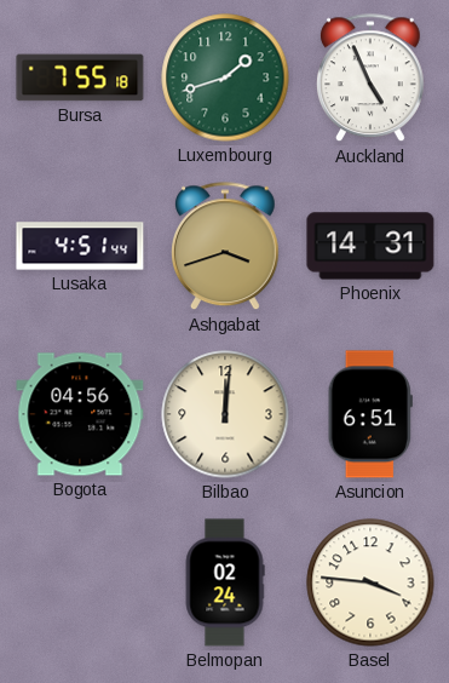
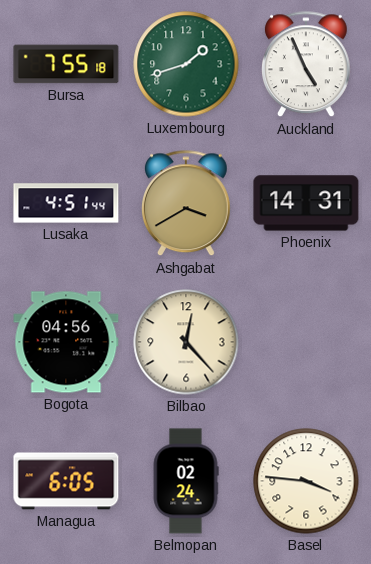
Ashgabat: 3:42 -> 3:40 (187, 204)
Bilbao: 12:01 -> 12:23 (186, 342)
Asuncion: 6:51 -> none (370, 414)
Managua: none -> 6:05 (66, 481)
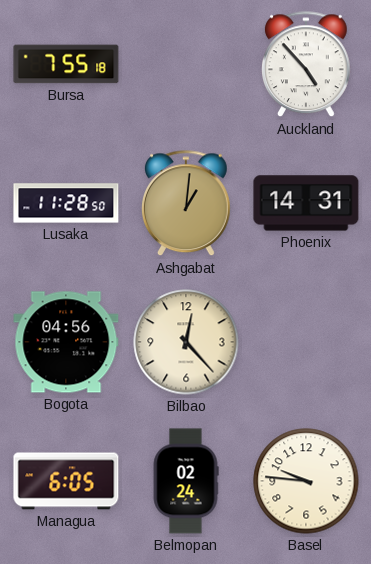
Luxembourg: 1:42 -> none (186, 64)
Auckland: 4:56 -> 4:53 (307, 65)
Lusaka: 4:51 -> 11:28 (66, 203)
Ashgabat: 3:40 -> 1:01 (187, 204)
Basel: 3:46 -> 9:46 (306, 481)
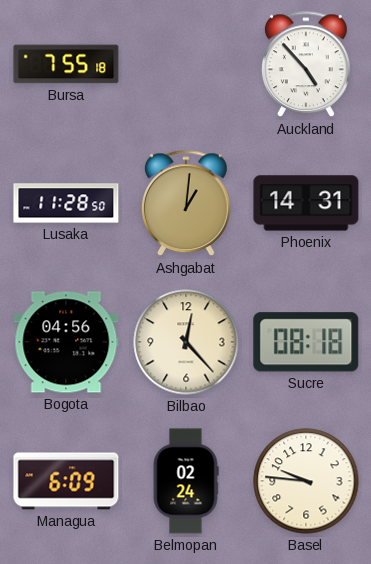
Sucre: none -> 08:18 (306, 342)
Managua: 6:05 -> 6:09 (66, 481)
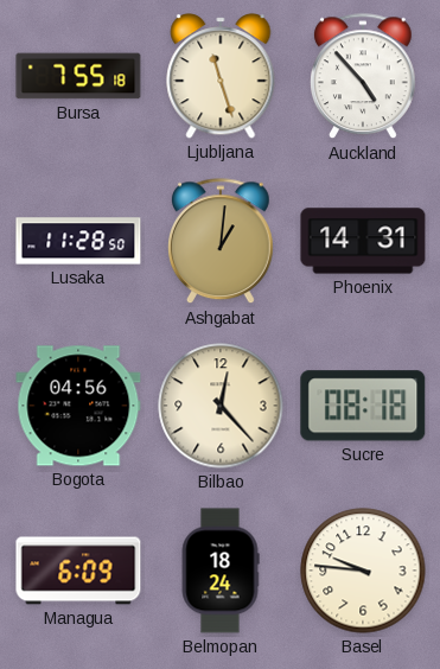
Ljubljana: none -> 11:27 (221, 76)
Belmopan: 02:24 -> 18:24 (221, 571)
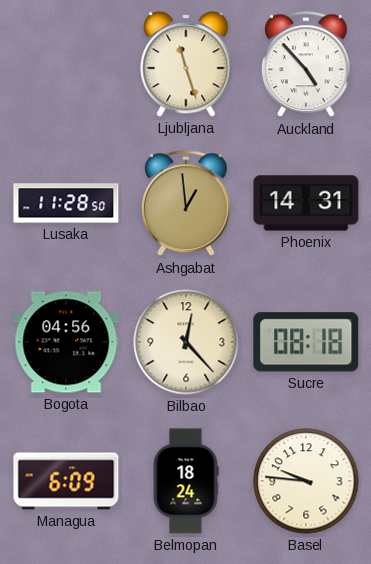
Bursa: 7:55 -> none (78, 76)
Ashgabat: 1:01 -> 12:59 (187, 204)
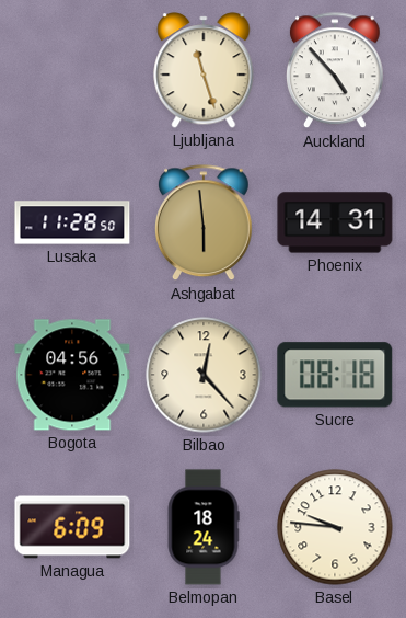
Ashgabat: 12:59 -> 5:59 (205, 224)
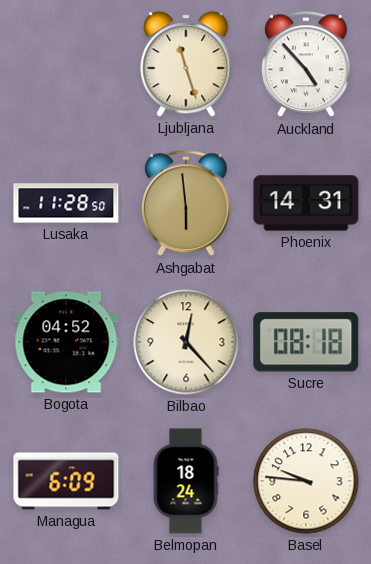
Bogota: 04:56 -> 04:52 (66, 342)
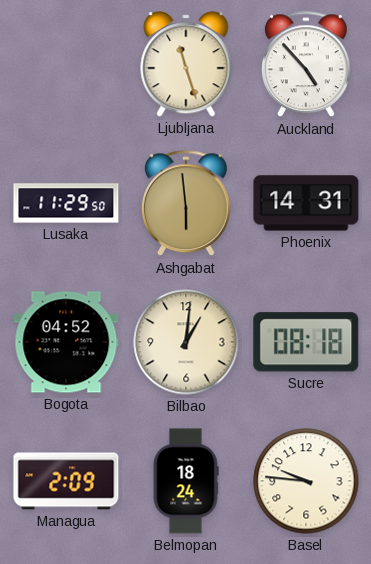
Lusaka: 11:28 -> 11:29 (66, 203)
Bilbao: 12:23 -> 1:01 (186, 342)
Managua: 6:09 -> 2:09 (66, 481)
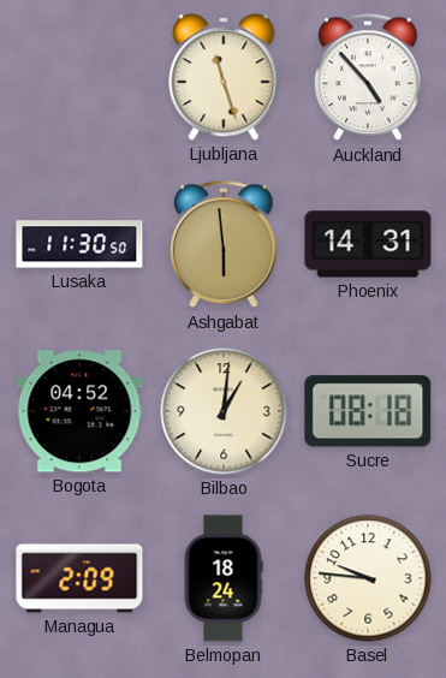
Lusaka: 11:29 -> 11:30 (79, 244)
